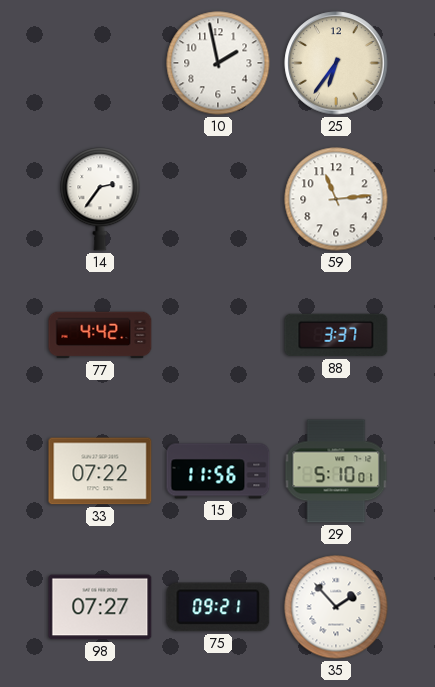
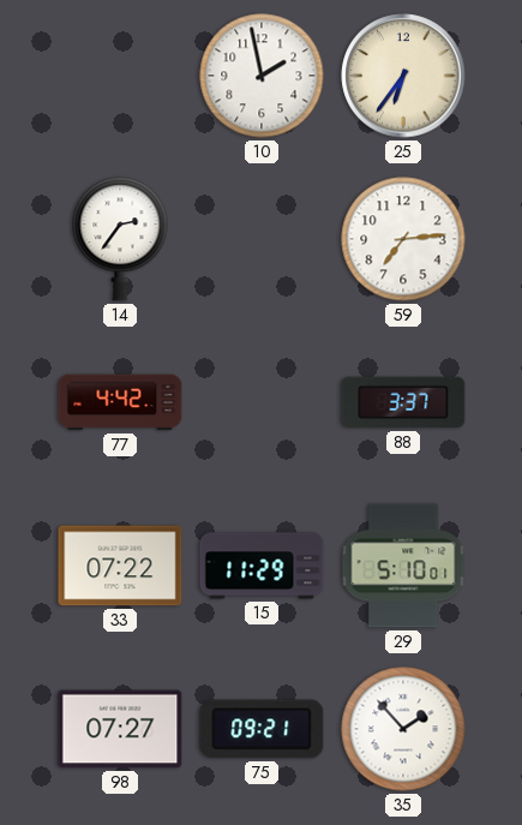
59: 11:14 -> 7:14 (403, 239)
15: 11:56 -> 11:29 (262, 566)
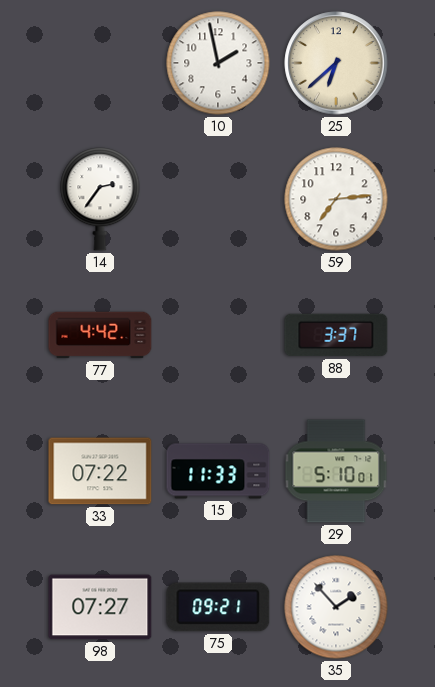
25: 6:36 -> 6:38 (336, 63)
15: 11:29 -> 11:33 (218, 471)
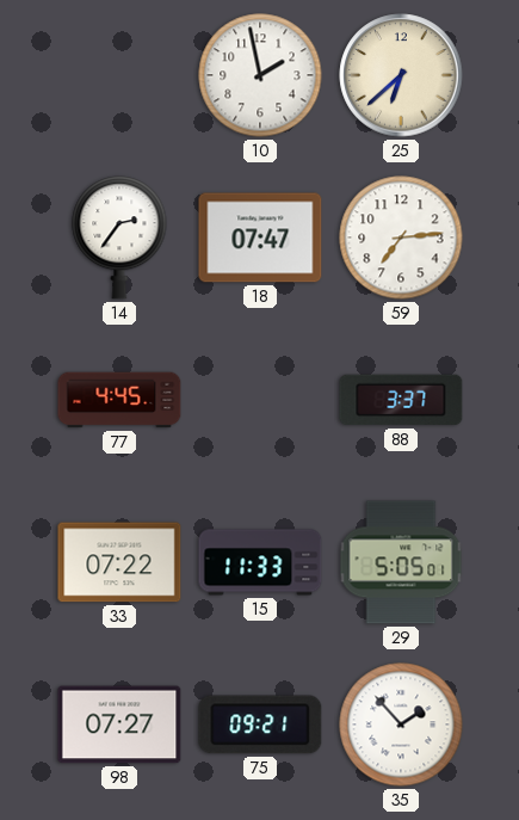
18: none -> 07:47 (260, 238)
77: 4:42 -> 4:45 (119, 400)
29: 5:10 -> 5:05 (401, 562)
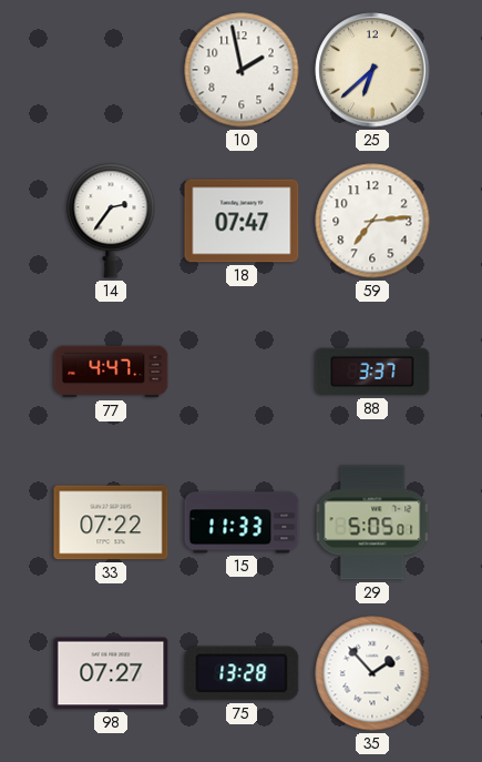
77: 4:45 -> 4:47 (111, 372)
75: 09:21 -> 13:28 (242, 673)
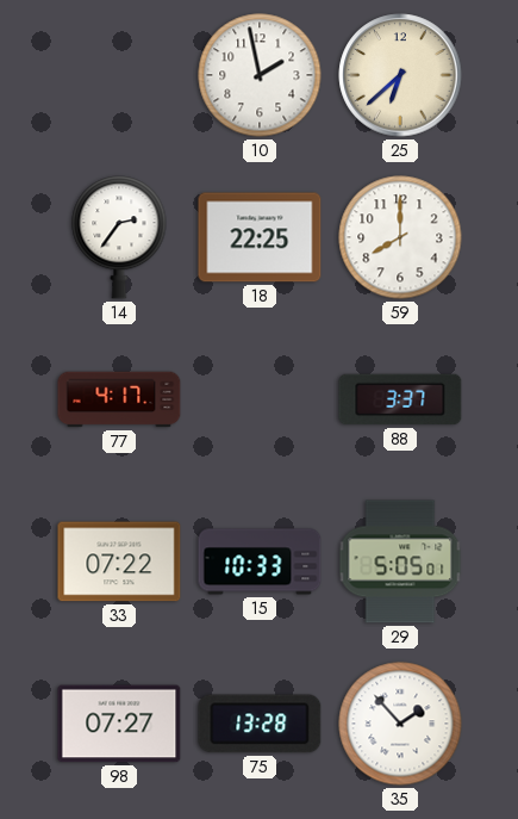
18: 07:47 -> 22:25 (260, 237)
59: 7:14 -> 8:00 (400, 237)
77: 4:47 -> 4:17 (119, 399)
15: 11:33 -> 10:33 (260, 561)
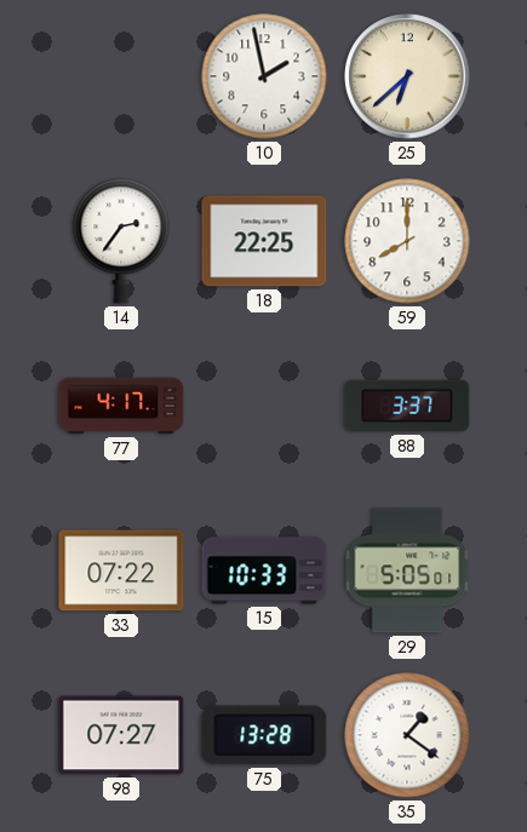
35: 1:53 -> 1:21 (407, 735)
